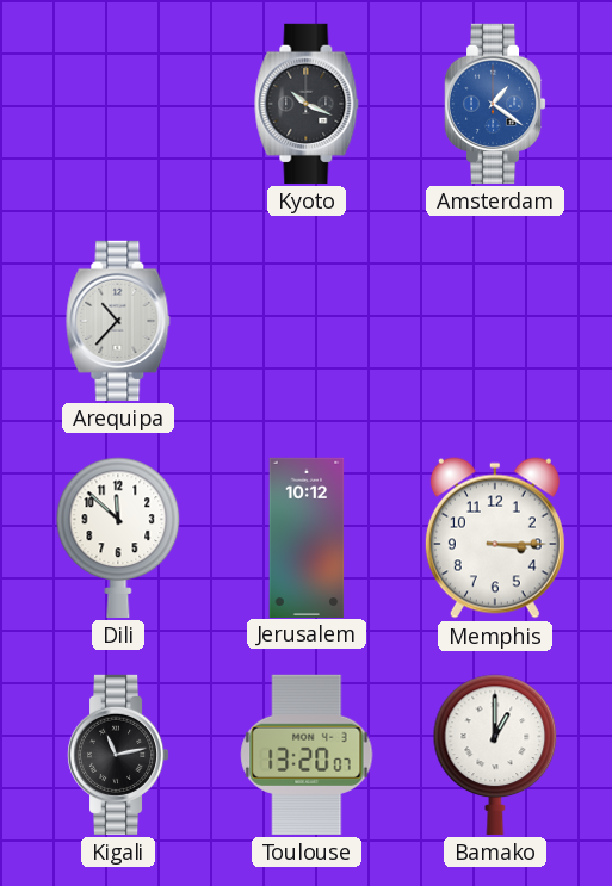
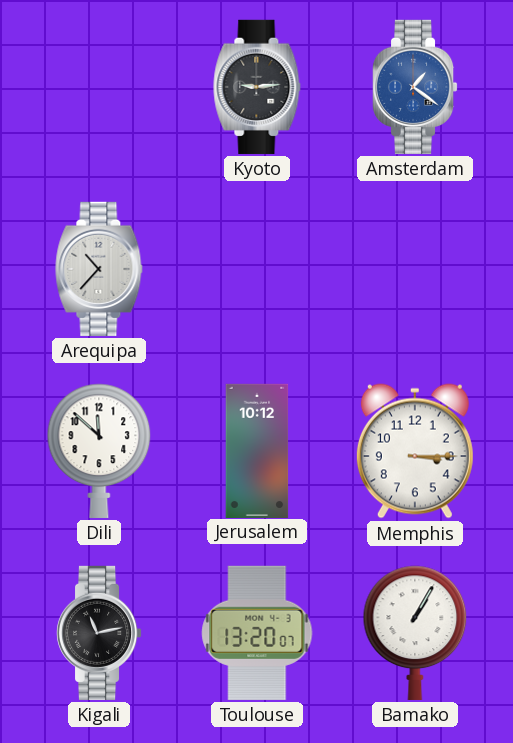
Kyoto: 10:19 -> 9:14 (257, 87)
Bamako: 1:00 -> 1:05 (415, 633)
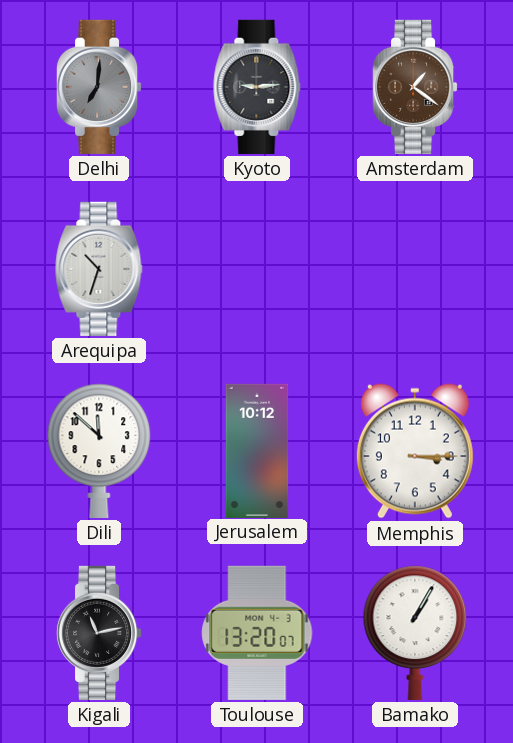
Delhi: none -> 7:01 (99, 87)
Amsterdam dial: blue -> brown (415, 87)
Arequipa: 10:37 -> 10:33 (99, 269)
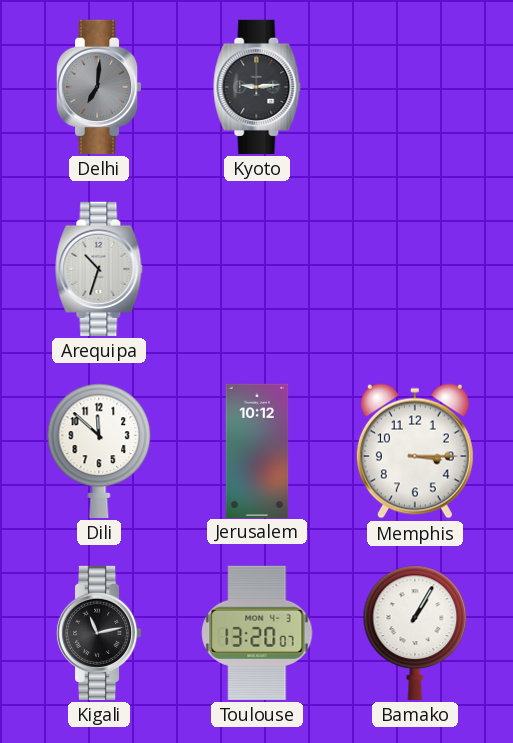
Amsterdam: 1:21 -> none (415, 87)
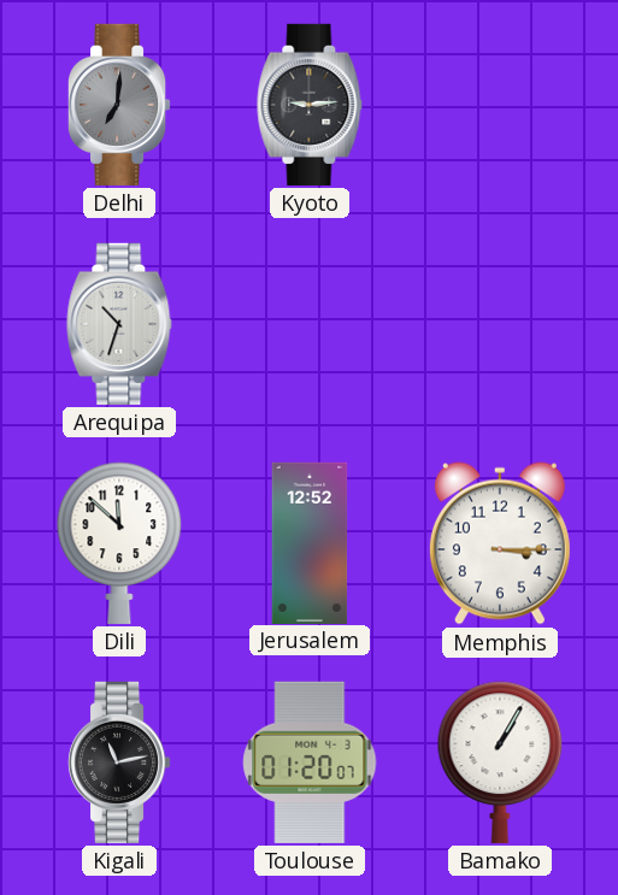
Jerusalem: 10:12 -> 12:52 (310, 542)
Toulouse: 13:20 -> 01:20 (310, 762)
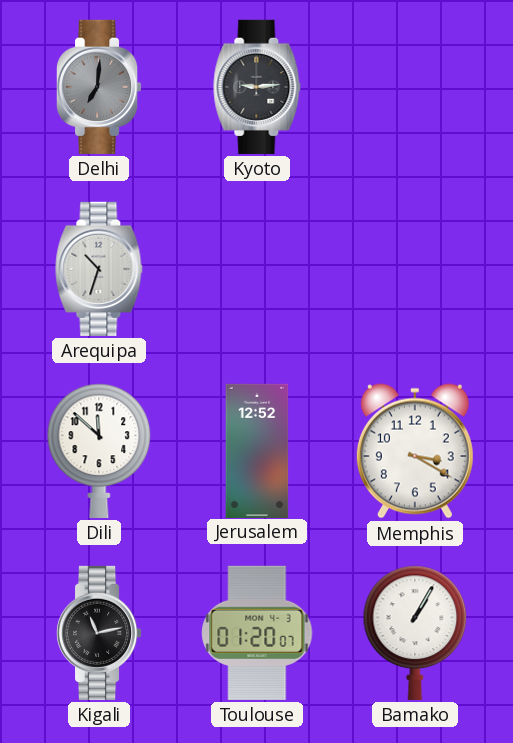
Memphis: 3:15 -> 3:20 (415, 451)
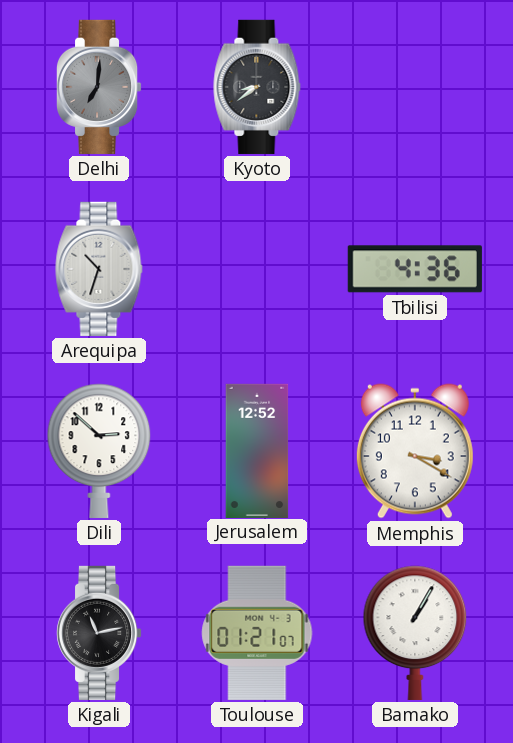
Kyoto: 9:14 -> 8:39 (257, 87)
Tbilisi: none -> 4:36 (415, 269)
Dili: 11:52 -> 2:52 (99, 451)
Toulouse: 01:20 -> 01:21 (257, 633)
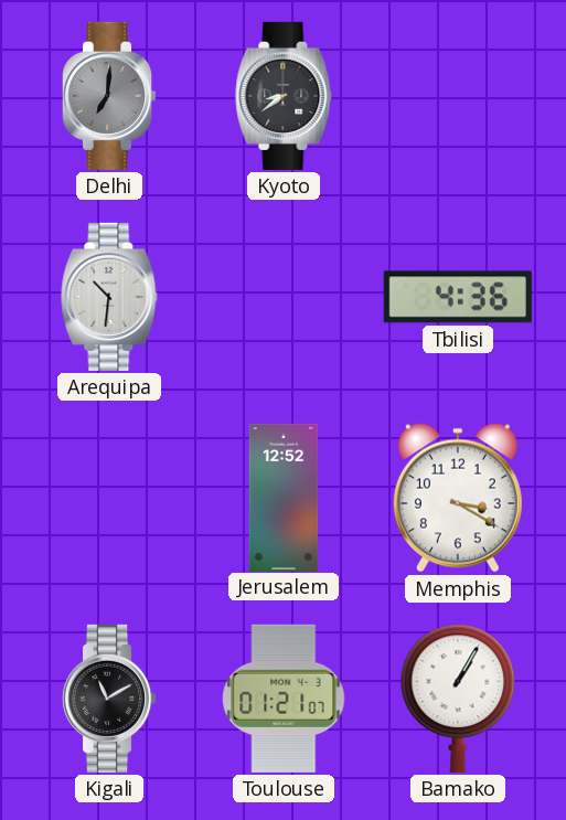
Arequipa: 10:33 -> 10:31 (109, 297)
Dili: 2:52 -> none (99, 451)
Kigali: 11:13 -> 11:10 (109, 699)
